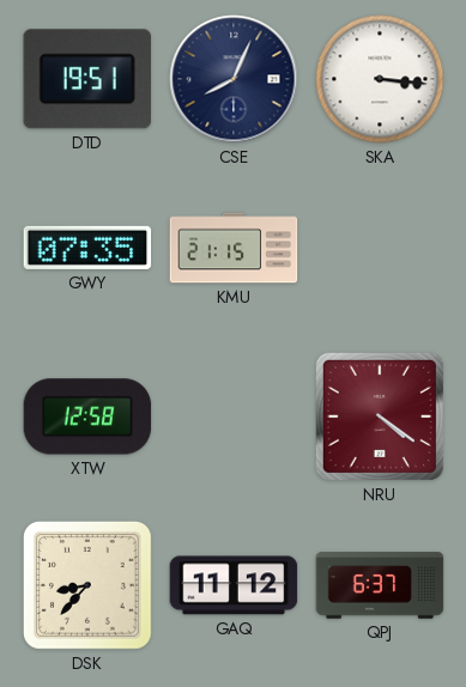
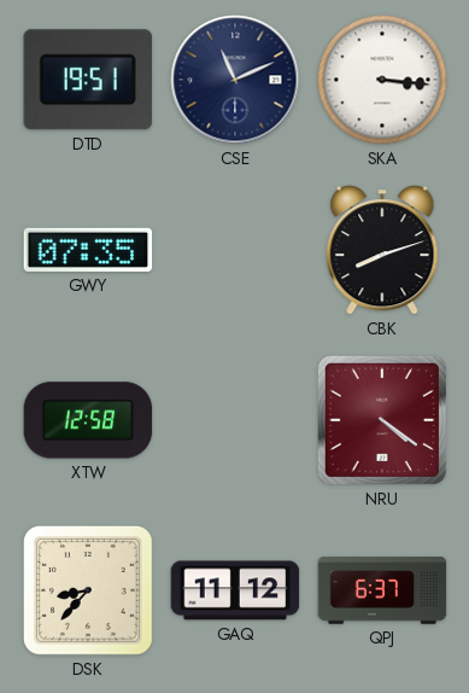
CSE: 8:04 -> 11:11 (235, 80)
KMU: 21:15 -> none (234, 248)
CBK: none -> 8:12 (382, 250)
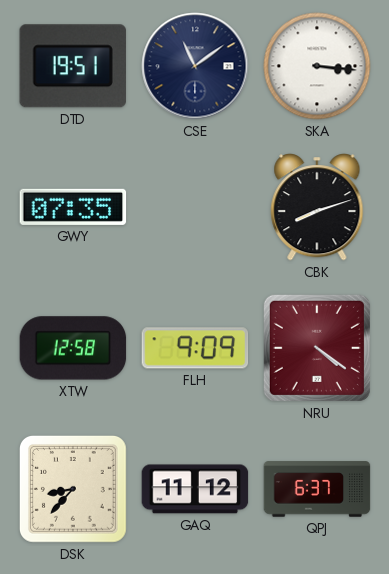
CSE: 11:11 -> 11:09 (195, 66)
FLH: none -> 9:09 (195, 348)
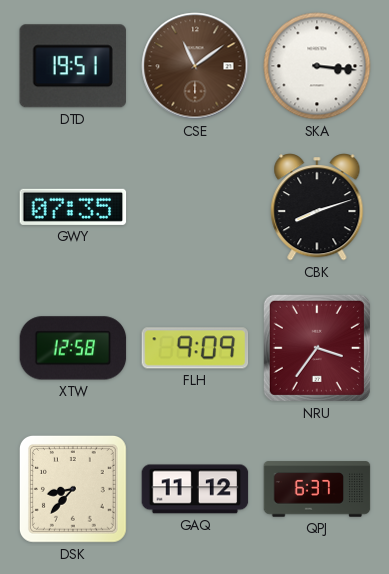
CSE dial: navy -> brown (195, 66)
NRU: 4:21 -> 3:36 (317, 348)
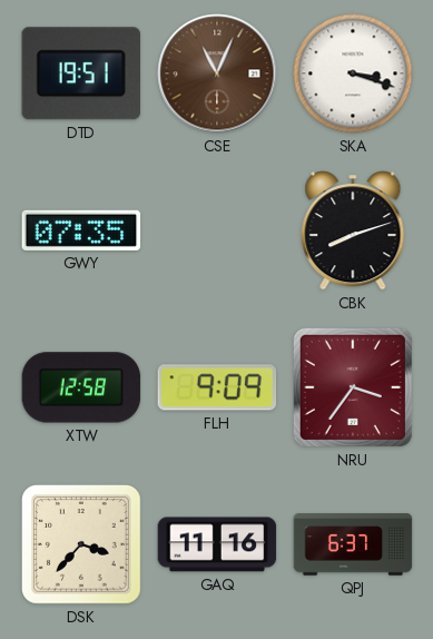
CSE: 11:09 -> 11:04 (217, 73)
SKA: 3:16 -> 3:18 (353, 73)
DSK: 8:37 -> 3:37 (81, 544)
GAQ: 11:12 -> 11:16 (217, 544)
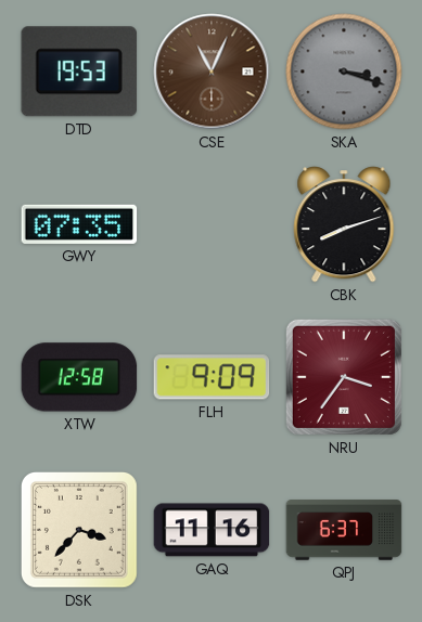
DTD: 19:51 -> 19:53 (79, 72)
SKA dial: white -> grey (344, 72)
